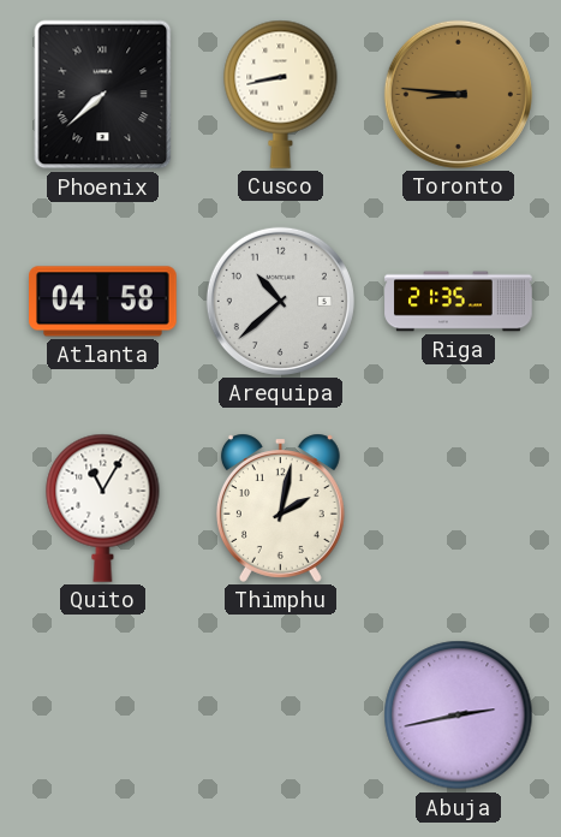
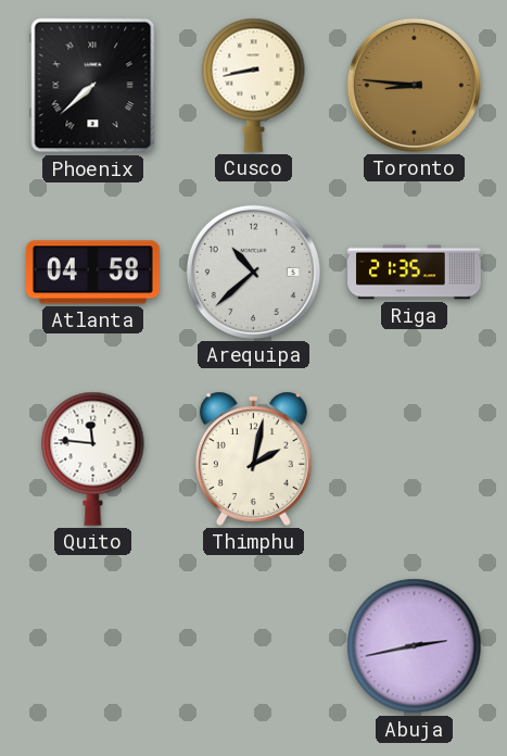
Quito: 11:05 -> 11:46 (93, 458)
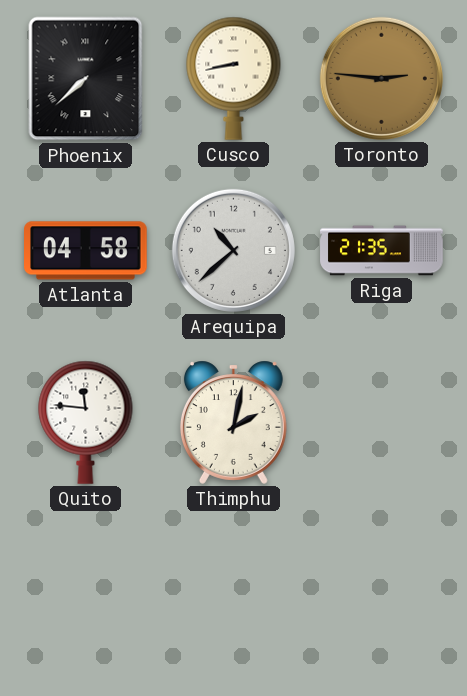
Toronto: 8:46 -> 2:46 (381, 78)
Abuja: 2:43 -> none (415, 646)
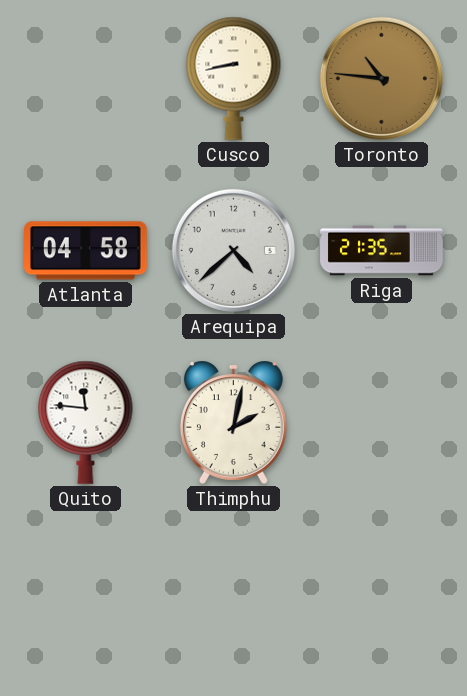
Phoenix: 7:38 -> none (86, 79)
Toronto: 2:46 -> 10:46 (381, 78)
Arequipa: 10:38 -> 4:38 (233, 250)
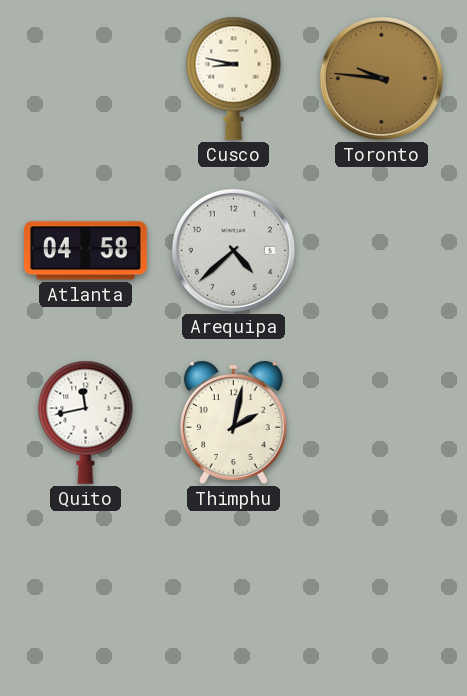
Cusco: 8:43 -> 8:47 (234, 78)
Toronto: 10:46 -> 9:46 (381, 78)
Riga: 21:35 -> none (382, 251)
Quito: 11:46 -> 11:43 (86, 422)
